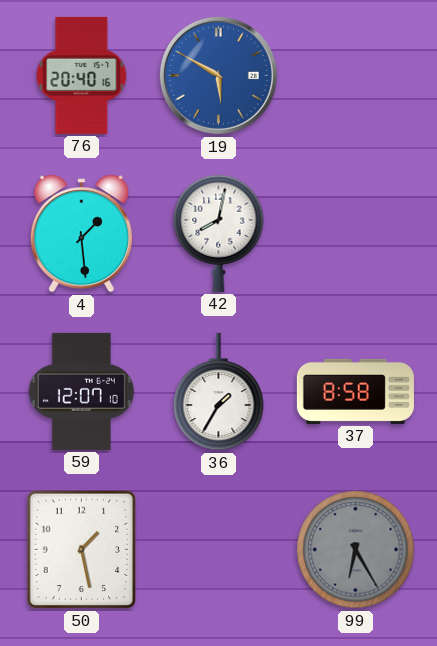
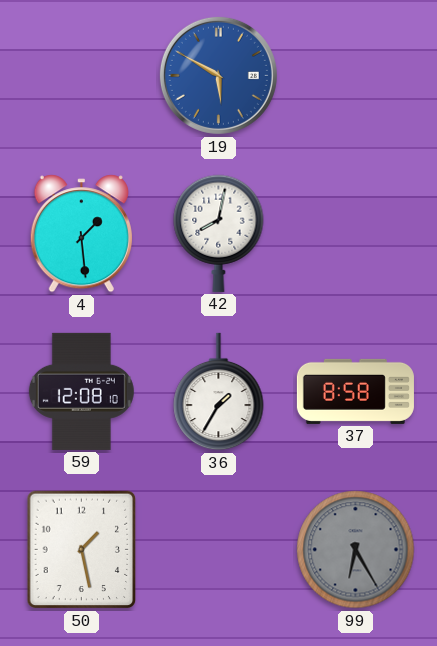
76: 20:40 -> none (82, 75)
59: 12:07 -> 12:08 (81, 391)
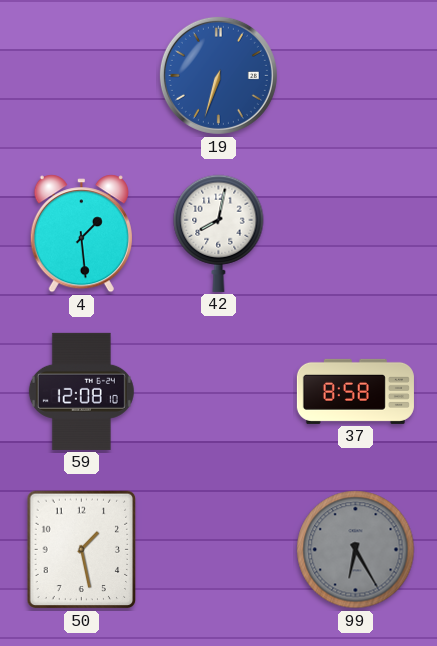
19: 5:50 -> 6:33 (218, 75)
36: 1:35 -> none (219, 392)
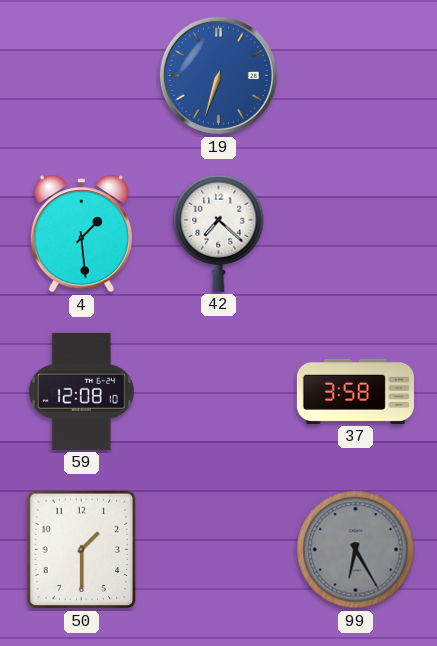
42: 8:02 -> 7:22 (219, 233)
37: 8:58 -> 3:58 (355, 391)
50: 1:28 -> 1:30 (82, 550)
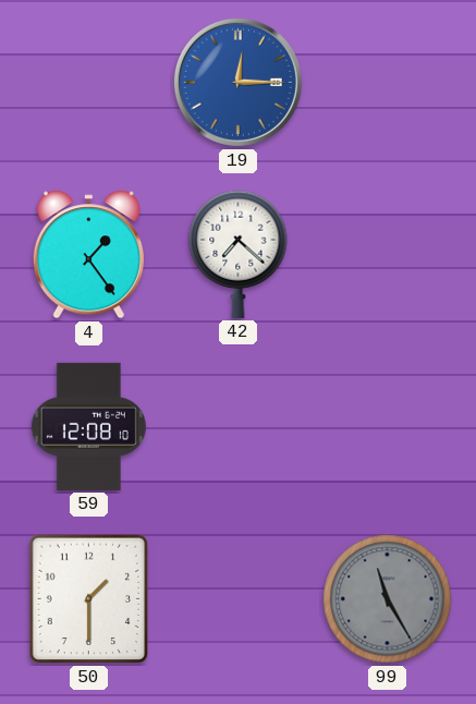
19: 6:33 -> 12:15 (237, 82)
4: 1:29 -> 1:24 (88, 255)
37: 3:58 -> none (355, 391)
99: 6:25 -> 11:25 (388, 599)
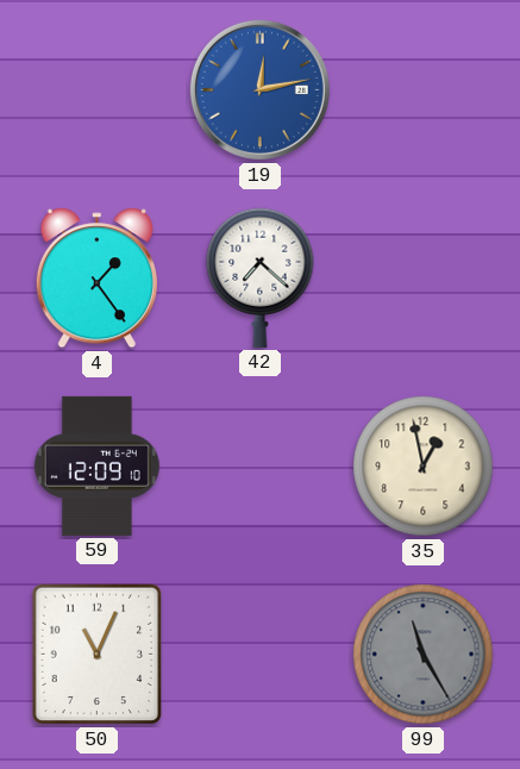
19: 12:15 -> 12:13 (259, 89)
59: 12:08 -> 12:09 (96, 465)
35: none -> 12:58 (424, 467)
50: 1:30 -> 11:04 (98, 655)
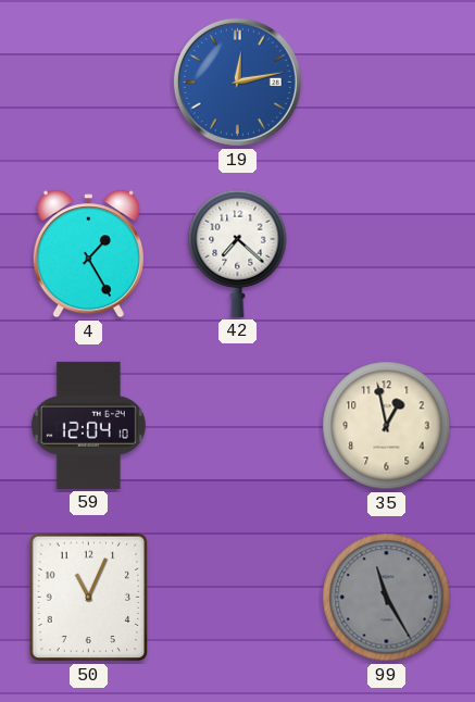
4: 1:24 -> 1:25 (88, 254)
59: 12:09 -> 12:04 (88, 425)
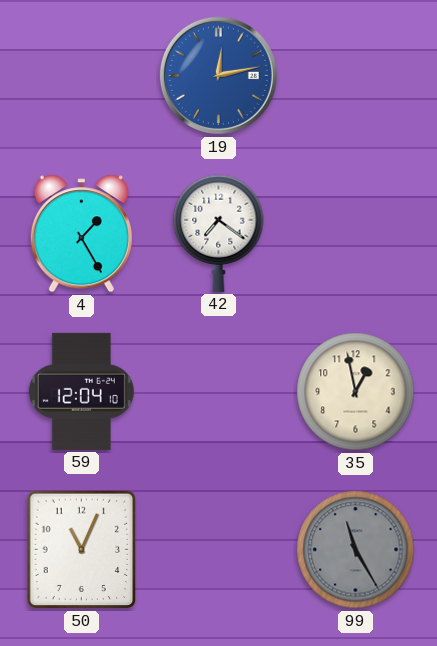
42: 7:22 -> 7:21 (219, 233)
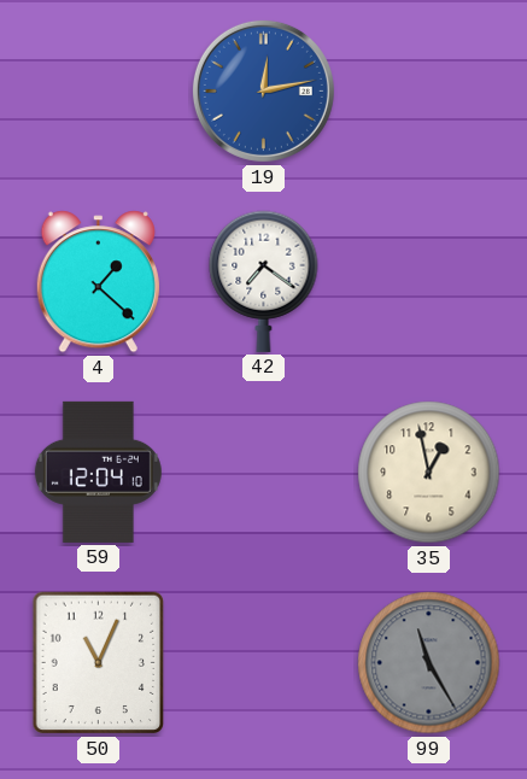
4: 1:25 -> 1:22 (98, 282)
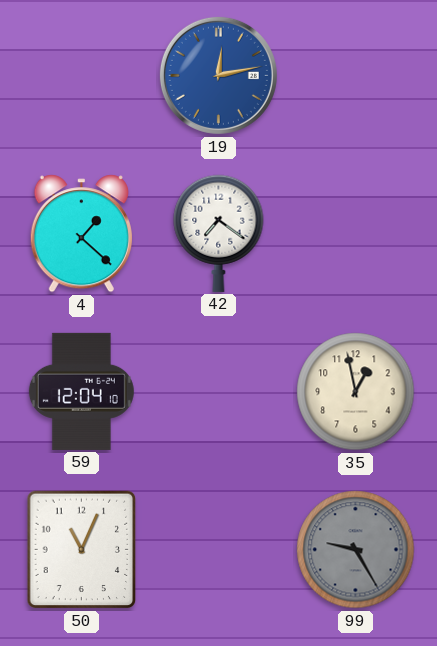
99: 11:25 -> 9:25 (356, 550)
